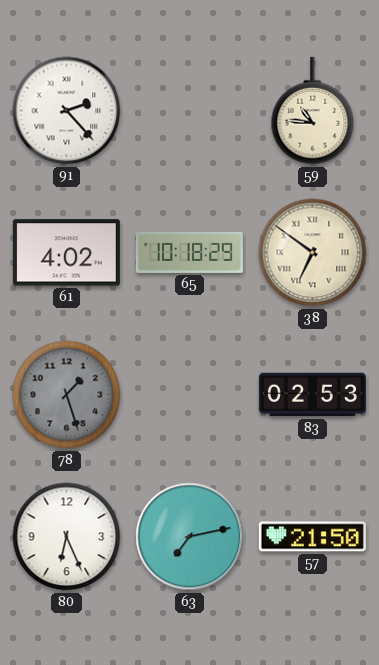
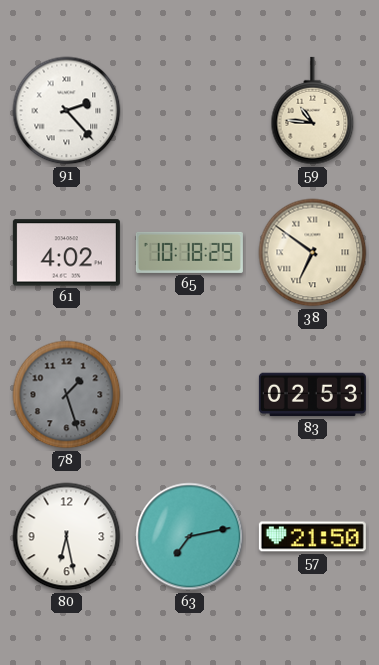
80: 6:26 -> 6:28 (67, 537)
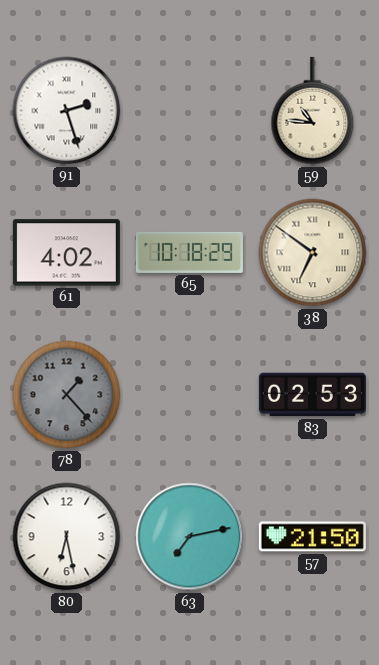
91: 2:23 -> 2:27 (67, 111)
78: 1:27 -> 1:23 (67, 395)
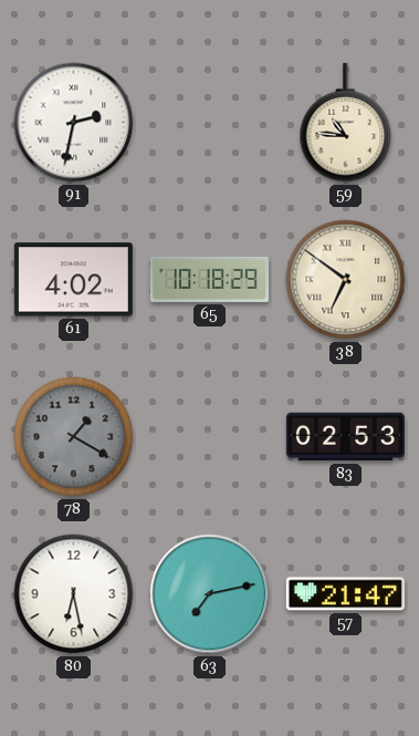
91: 2:27 -> 2:32 (74, 123)
78: 1:23 -> 1:20 (74, 437)
57: 21:50 -> 21:47 (345, 594)
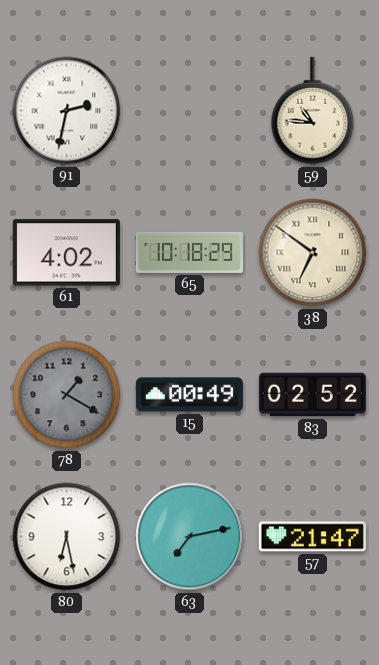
15: none -> 00:49 (189, 395)
83: 02:53 -> 02:52 (312, 395)
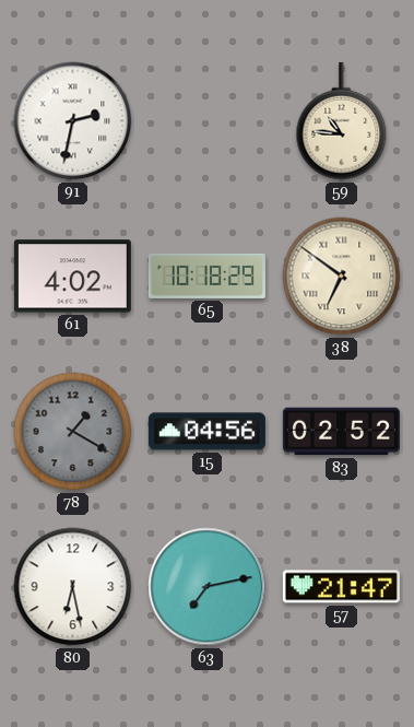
15: 00:49 -> 04:56 (206, 432)
